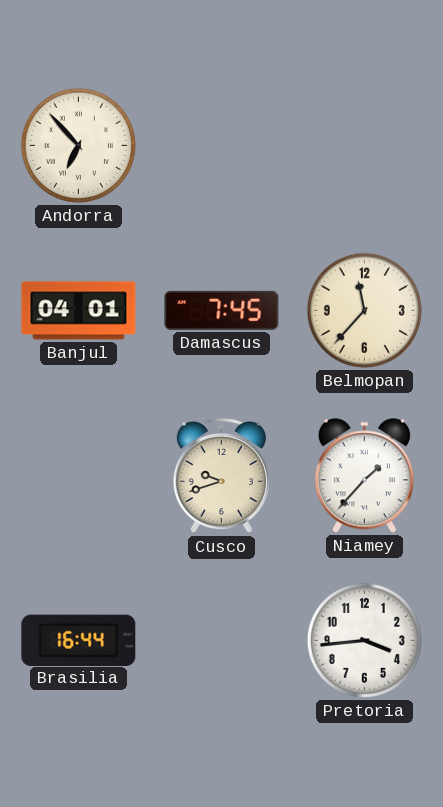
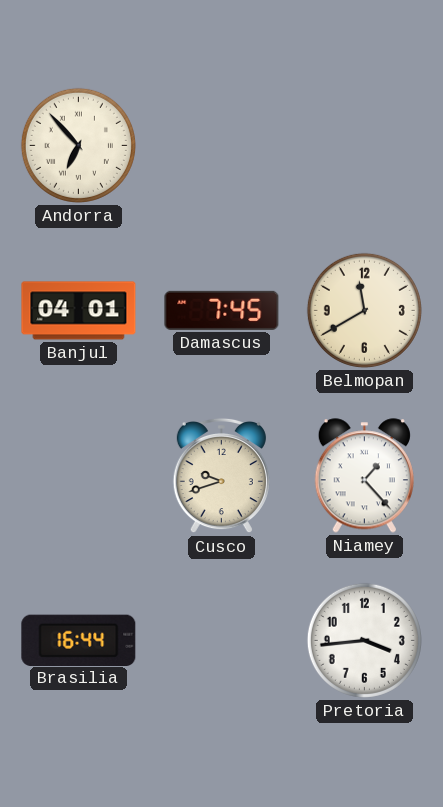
Belmopan: 11:37 -> 11:40 (364, 310)
Niamey: 1:37 -> 1:23 (364, 476)
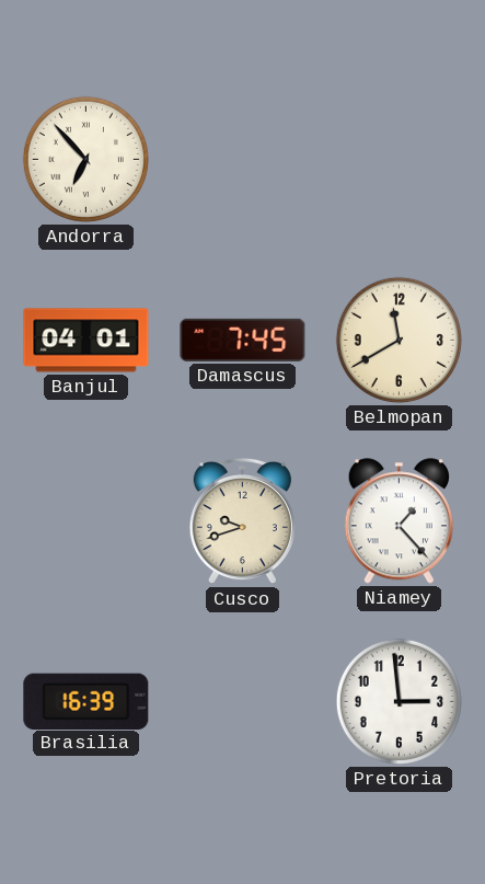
Brasilia: 16:44 -> 16:39 (86, 701)
Pretoria: 3:44 -> 2:59 (399, 701)
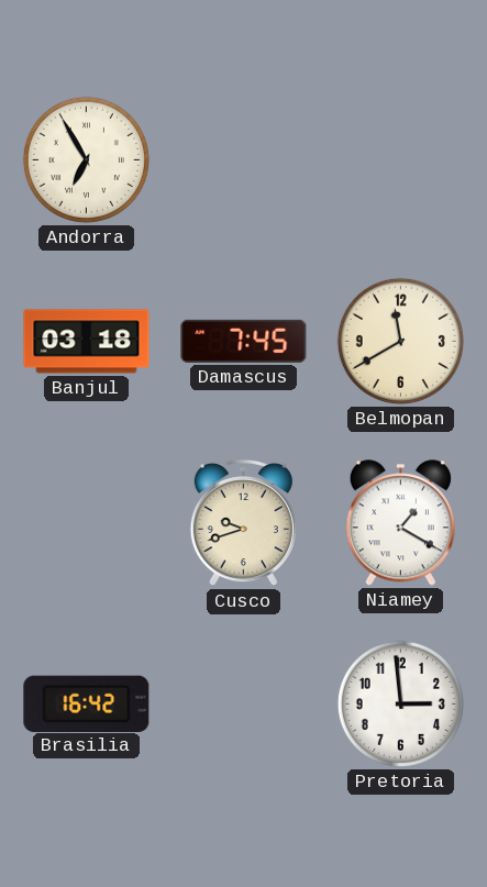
Andorra: 6:53 -> 6:55 (86, 159)
Banjul: 04:01 -> 03:18 (87, 342)
Niamey: 1:23 -> 1:20 (400, 523)
Brasilia: 16:39 -> 16:42 (87, 703)
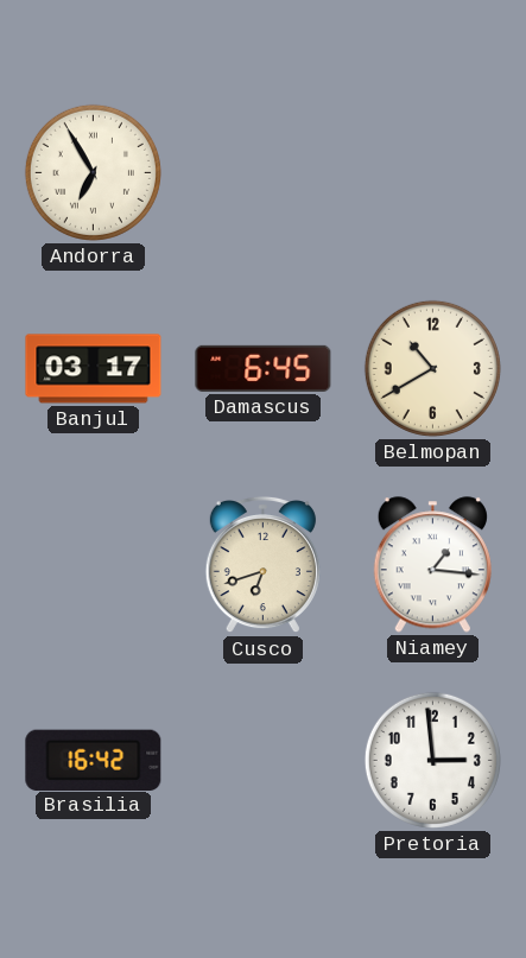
Banjul: 03:18 -> 03:17 (94, 369)
Damascus: 7:45 -> 6:45 (264, 368)
Belmopan: 11:40 -> 10:40 (432, 368)
Cusco: 9:42 -> 6:42 (262, 565)
Niamey: 1:20 -> 1:16 (432, 565)
